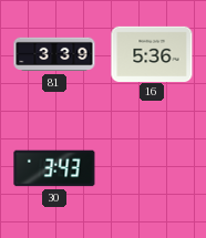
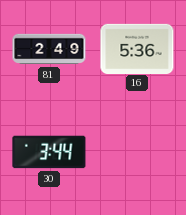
81: 3:39 -> 2:49 (49, 49)
30: 3:43 -> 3:44 (49, 152)
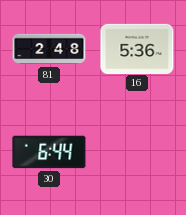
81: 2:49 -> 2:48 (49, 49)
30: 3:44 -> 6:44 (49, 152)
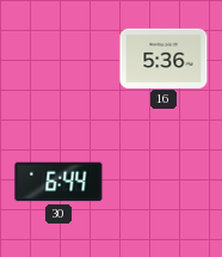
81: 2:48 -> none (49, 49)
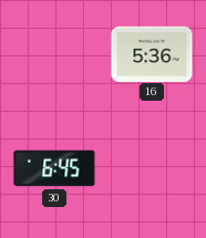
30: 6:44 -> 6:45 (54, 168)
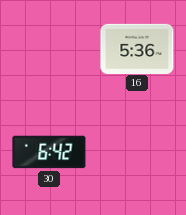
30: 6:45 -> 6:42 (49, 152)
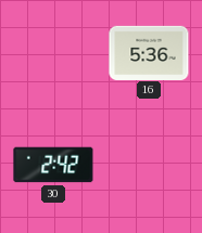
30: 6:42 -> 2:42 (53, 165)
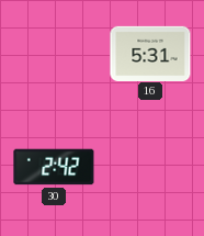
16: 5:36 -> 5:31 (150, 53)
